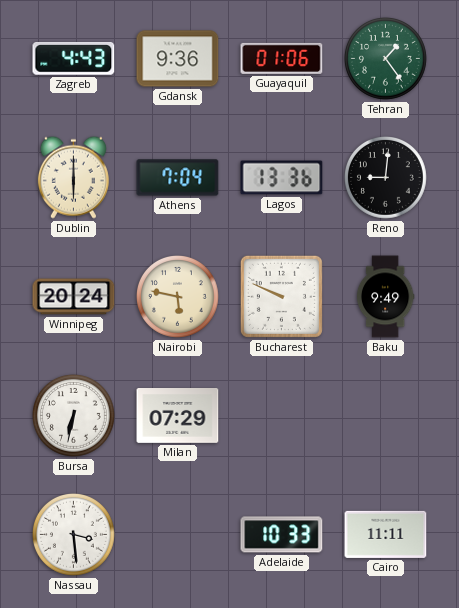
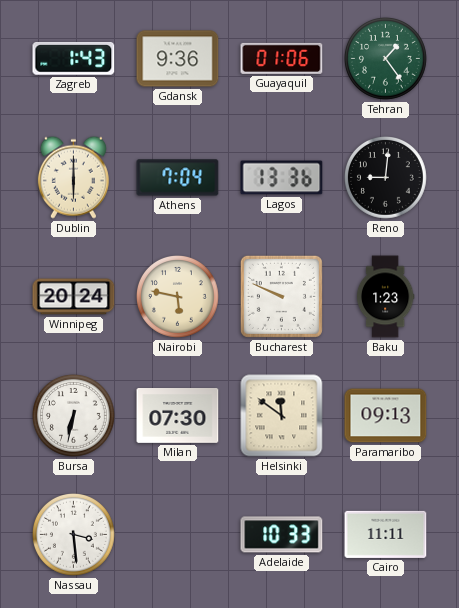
Zagreb: 4:43 -> 1:43 (74, 59)
Baku: 9:49 -> 1:23 (385, 297)
Milan: 07:29 -> 07:30 (178, 416)
Helsinki: none -> 11:51 (282, 416)
Paramaribo: none -> 09:13 (386, 416)
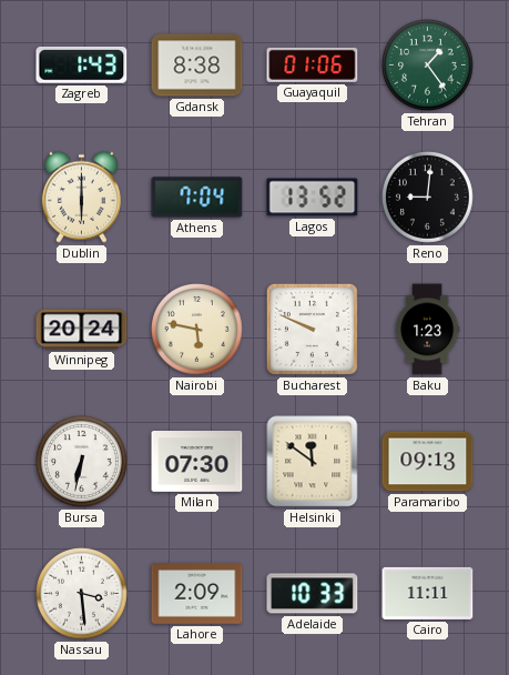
Gdansk: 9:36 -> 8:38 (197, 66)
Lagos: 13:36 -> 13:52 (313, 198)
Lahore: none -> 2:09 (197, 594)
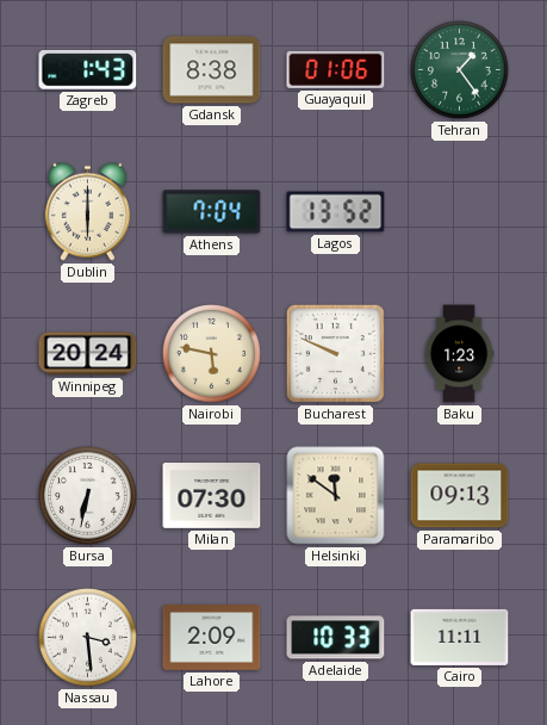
Reno: 9:01 -> none (428, 198)
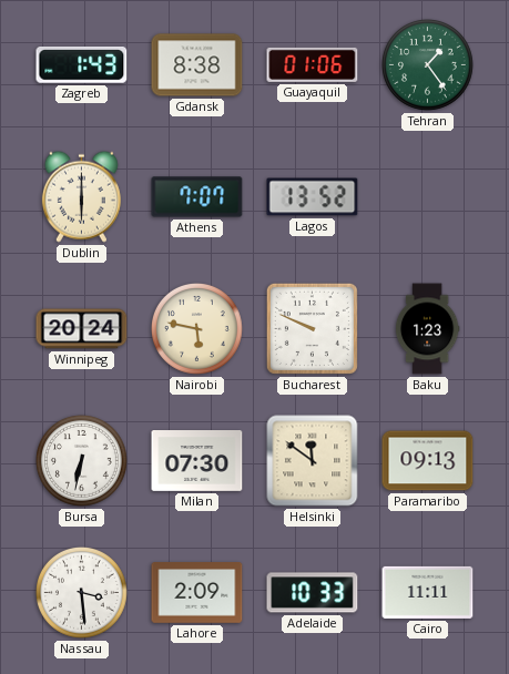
Athens: 7:04 -> 7:07 (197, 197)
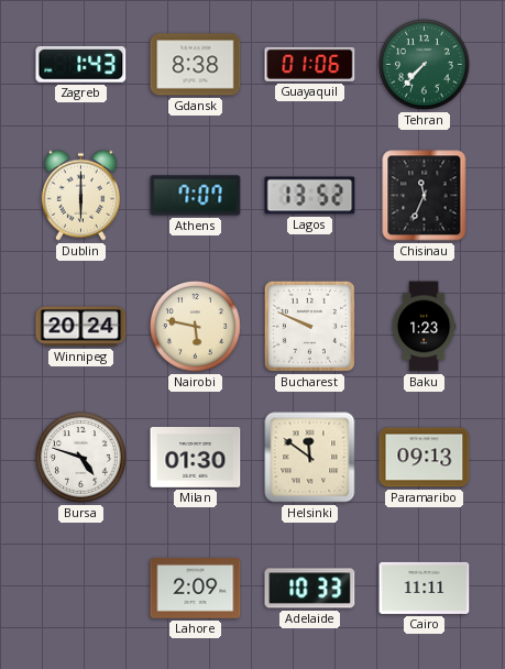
Tehran: 1:24 -> 7:37 (425, 65)
Chisinau: none -> 11:34 (425, 196)
Bursa: 6:32 -> 4:48 (81, 458)
Milan: 07:30 -> 01:30 (196, 458)
Nassau: 3:29 -> none (82, 593)
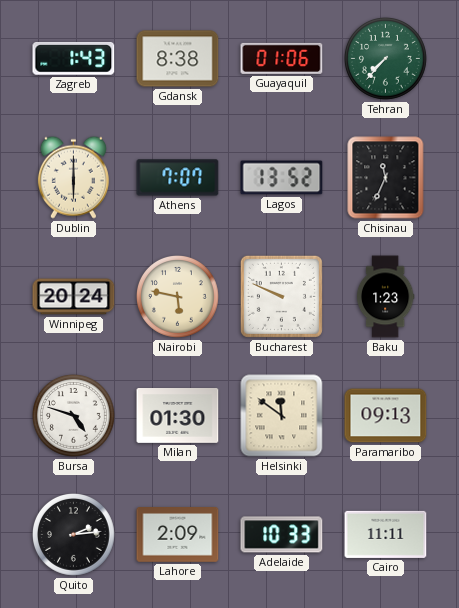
Quito: none -> 2:14 (74, 535)
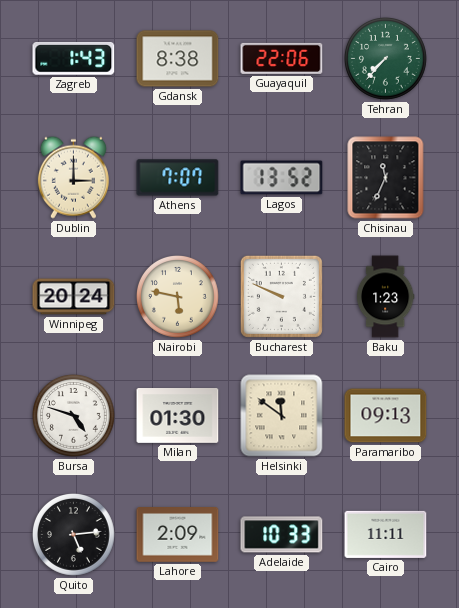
Guayaquil: 01:06 -> 22:06 (282, 58)
Dublin: 6:00 -> 3:00 (73, 177)
Quito: 2:14 -> 5:14 (74, 535)
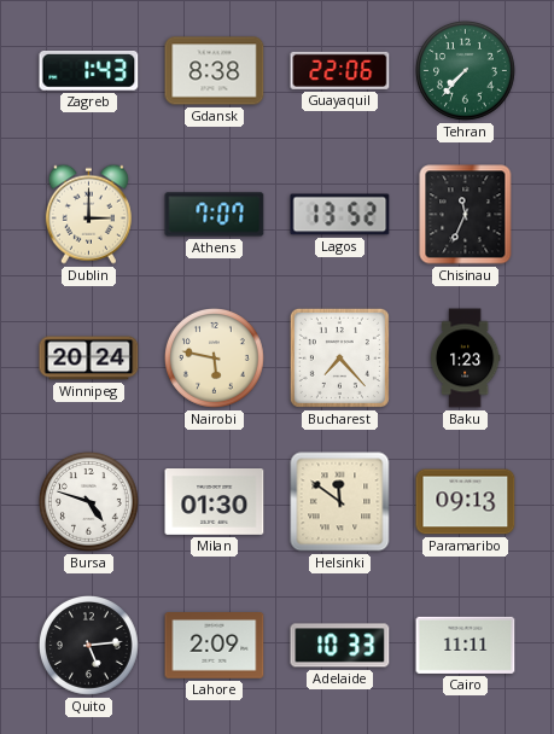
Bucharest: 9:49 -> 7:23 (339, 357)
